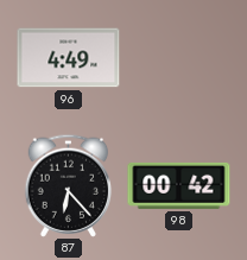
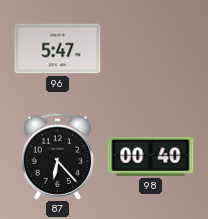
96: 4:49 -> 5:47 (58, 49)
98: 00:42 -> 00:40 (151, 156)
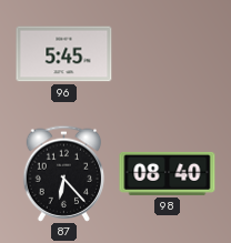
96: 5:47 -> 5:45 (64, 54)
98: 00:40 -> 08:40 (168, 173)
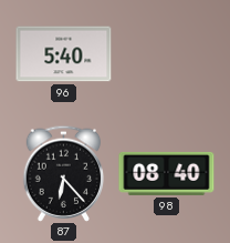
96: 5:45 -> 5:40 (64, 54)
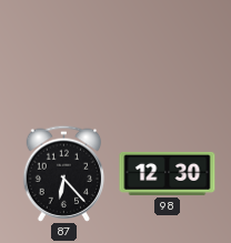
96: 5:40 -> none (64, 54)
98: 08:40 -> 12:30 (168, 173)
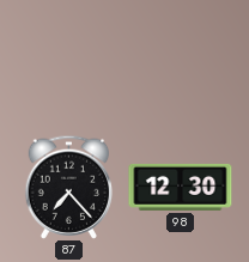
87: 6:23 -> 7:23 (69, 187)
